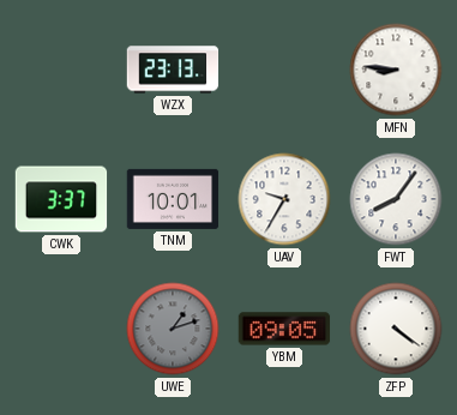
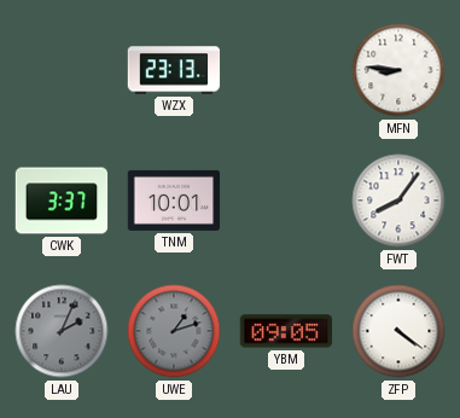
UAV: 9:35 -> none (284, 199)
LAU: none -> 2:04 (62, 331)
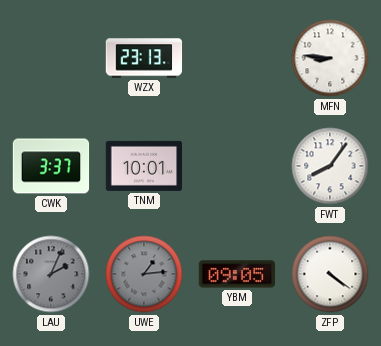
UWE: 1:12 -> 1:14 (144, 274)
